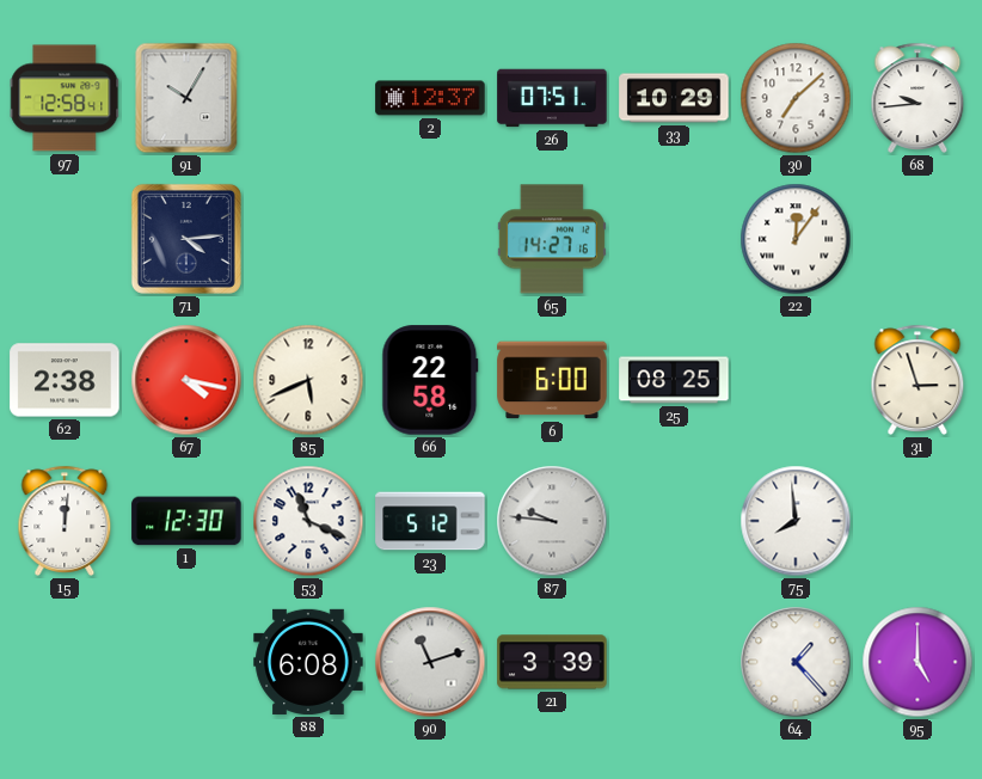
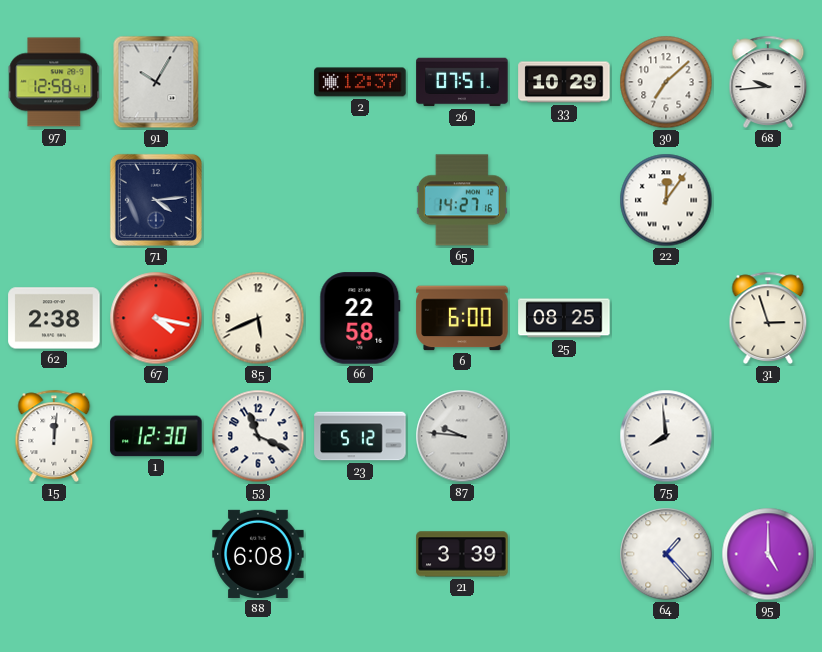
90: 11:12 -> none (430, 662)
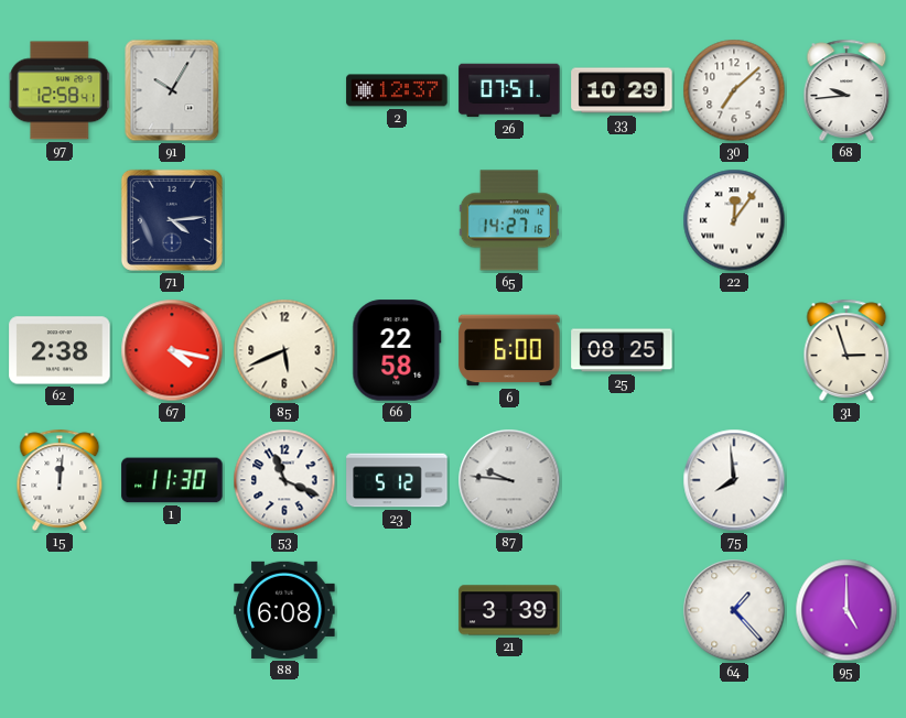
1: 12:30 -> 11:30 (172, 480)
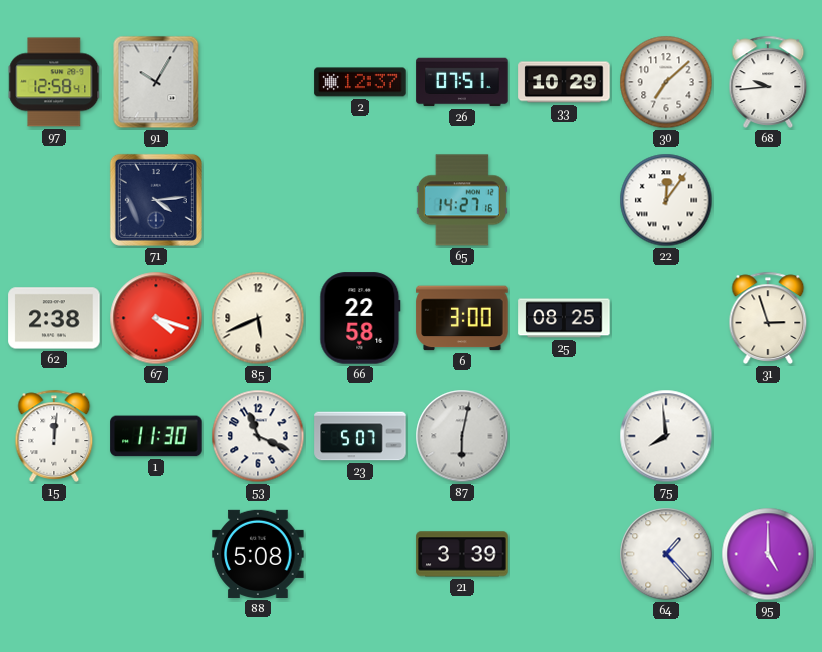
67: 4:17 -> 4:18 (156, 318)
6: 6:00 -> 3:00 (462, 318)
23: 5:12 -> 5:07 (360, 436)
87: 9:46 -> 6:02 (462, 436)
88: 6:08 -> 5:08 (258, 554)
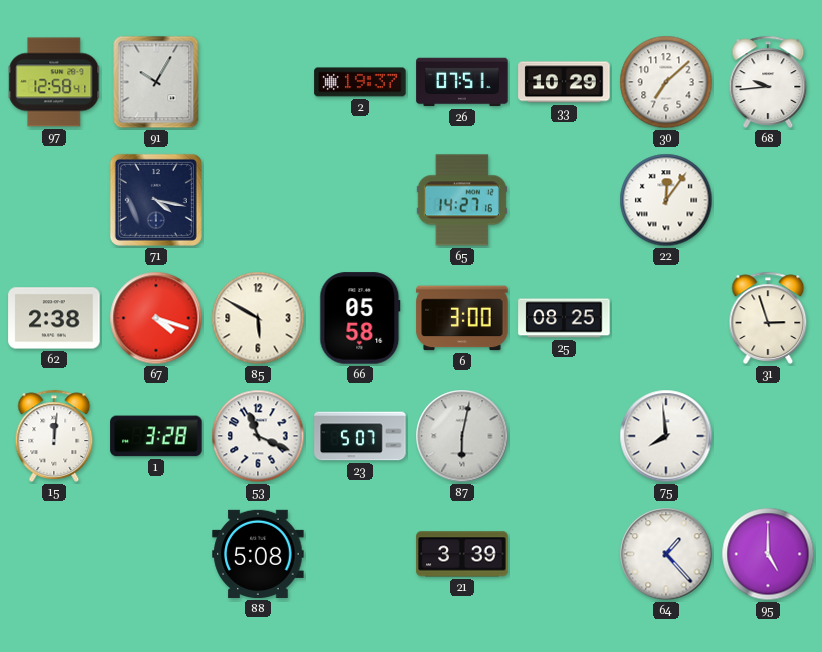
2: 12:37 -> 19:37 (360, 82)
71: 4:14 -> 4:17 (156, 200)
85: 5:41 -> 5:50 (258, 318)
66: 22:58 -> 05:58 (360, 318)
1: 11:30 -> 3:28 (156, 436)
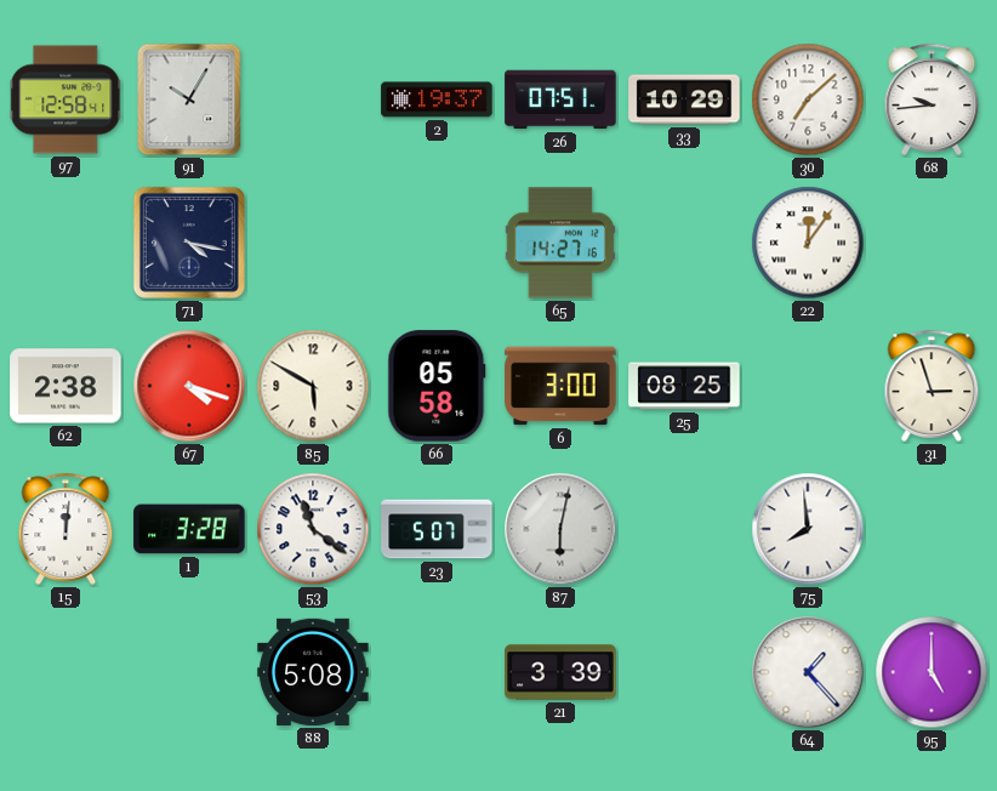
53: 11:19 -> 11:21 (313, 529)
